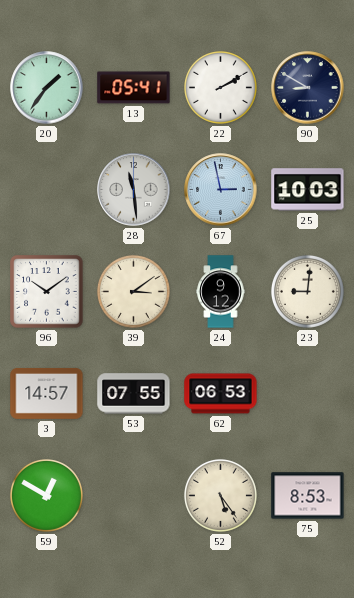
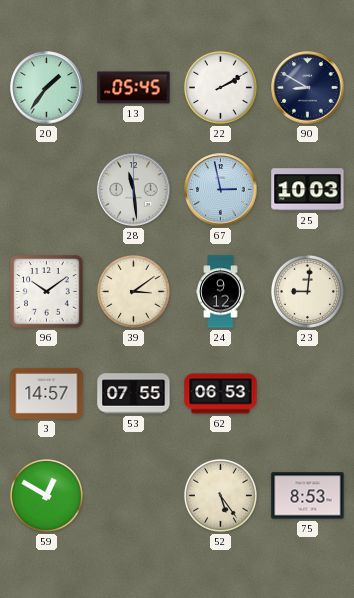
13: 05:41 -> 05:45 (134, 88)
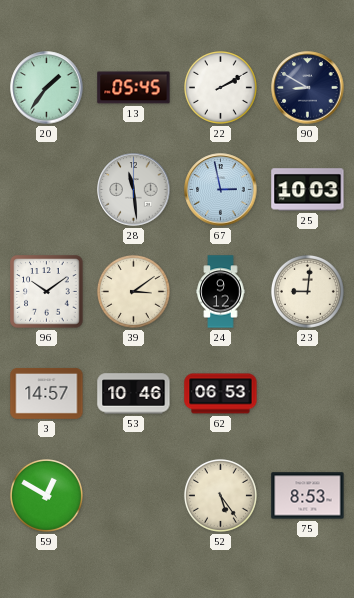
53: 07:55 -> 10:46 (134, 394)
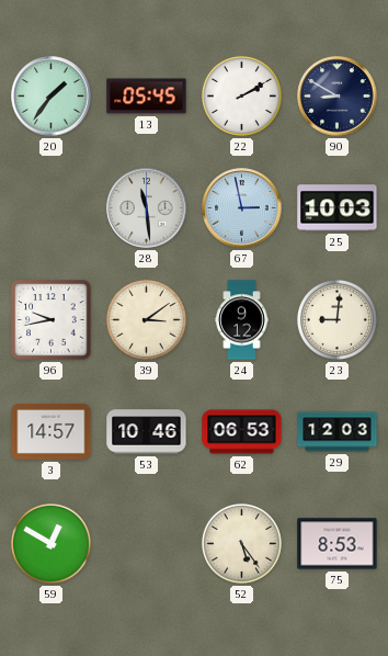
96: 10:09 -> 9:43 (52, 320)
29: none -> 12:03 (338, 432)
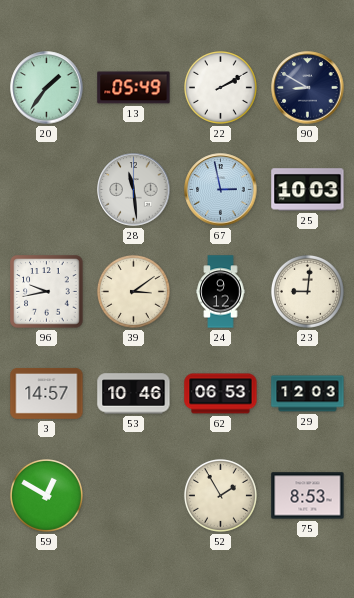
13: 05:45 -> 05:49 (134, 88)
52: 5:24 -> 1:55 (220, 495)
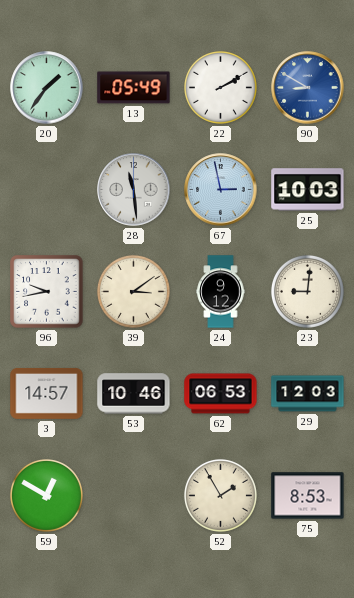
90 dial: navy -> blue (308, 88)
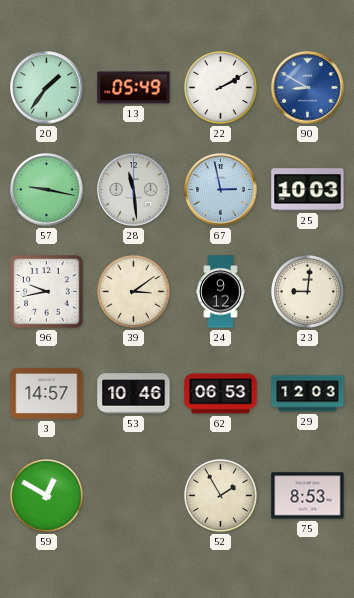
57: none -> 9:17 (47, 190)
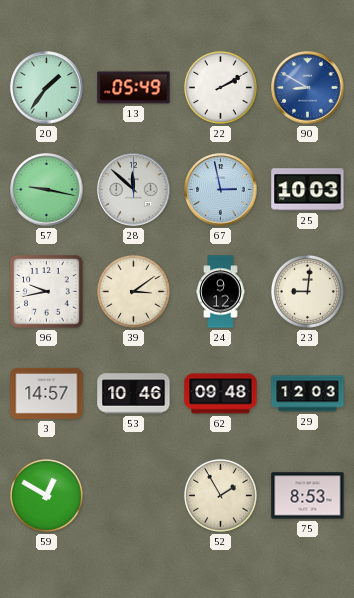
28: 11:29 -> 11:52 (134, 190)
62: 06:53 -> 09:48 (221, 394)
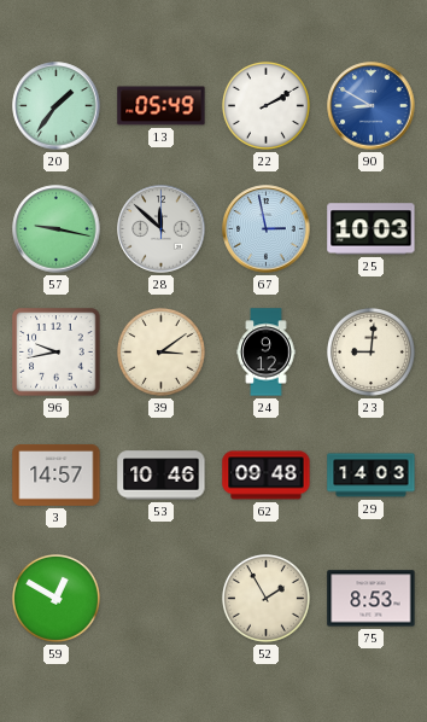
29: 12:03 -> 14:03 (372, 476)
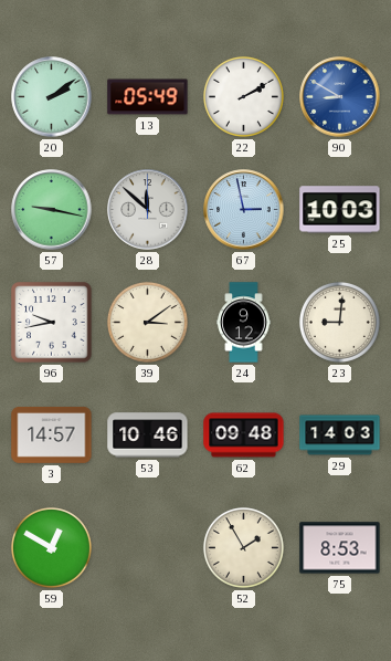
20: 1:36 -> 2:09 (52, 97)
